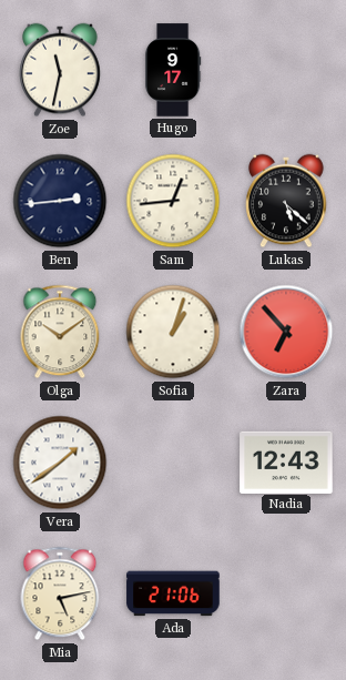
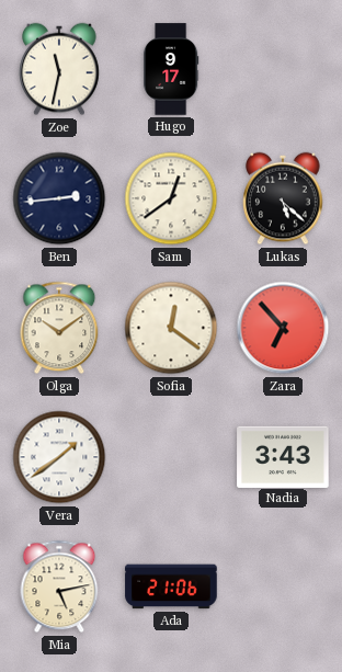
Sam: 12:44 -> 12:39 (171, 198)
Sofia: 1:03 -> 12:21 (171, 328)
Nadia: 12:43 -> 3:43 (283, 456)
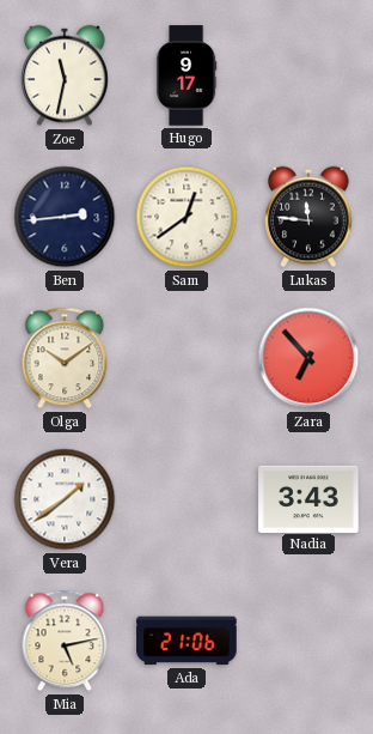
Lukas: 5:22 -> 11:46 (308, 217)
Sofia: 12:21 -> none (171, 328)
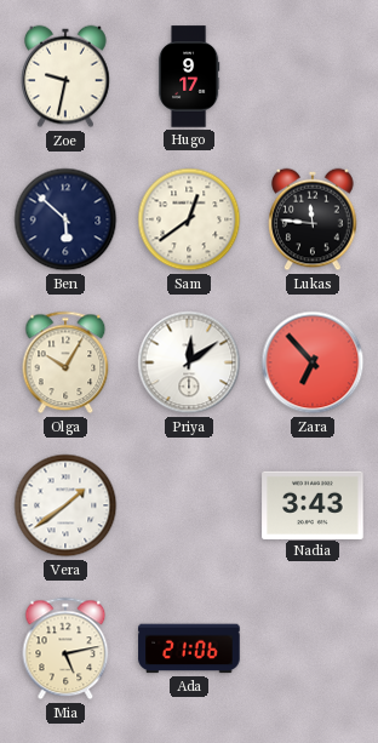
Zoe: 11:32 -> 9:32 (65, 76)
Ben: 2:44 -> 5:52 (65, 219)
Olga: 10:09 -> 10:05 (65, 362)
Priya: none -> 12:09 (189, 362)
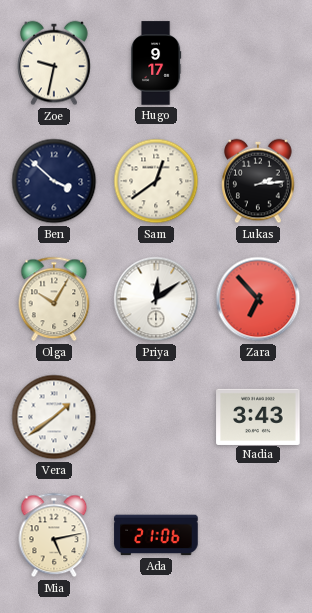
Ben: 5:52 -> 3:52 (54, 181)
Lukas: 11:46 -> 2:14 (258, 181)
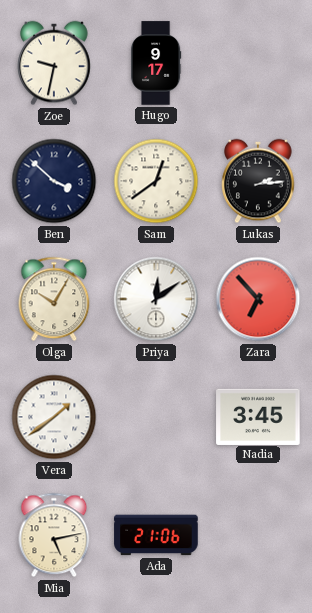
Nadia: 3:43 -> 3:45 (258, 416)
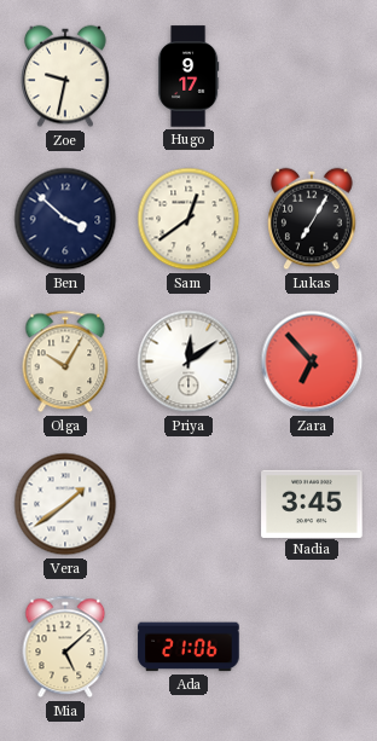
Lukas: 2:14 -> 7:05 (312, 219)
Mia: 5:13 -> 5:08 (65, 647)
